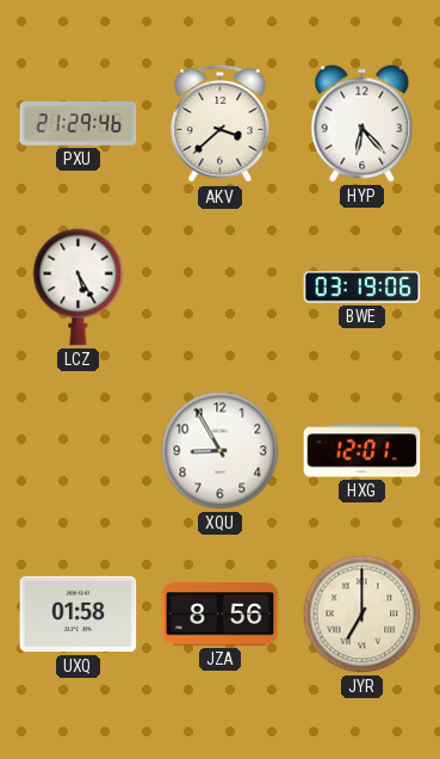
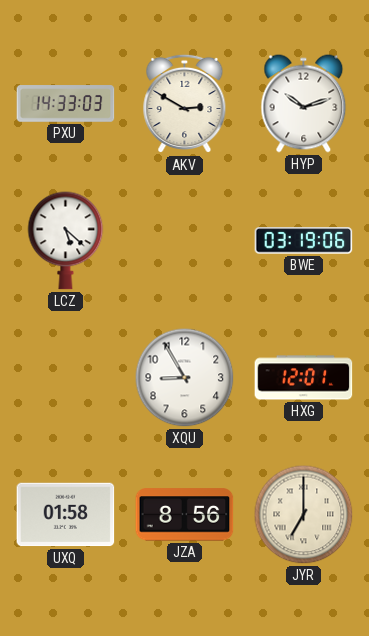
PXU: 21:29 -> 14:33 (66, 104)
AKV: 3:38 -> 2:50 (185, 104)
HYP: 6:23 -> 10:12 (304, 104)
LCZ: 5:25 -> 5:22 (66, 241)
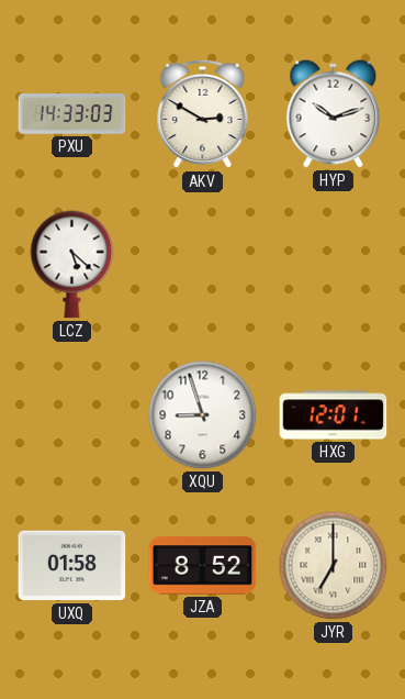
BWE: 03:19 -> none (304, 241)
XQU: 8:55 -> 8:57 (203, 415)
JZA: 8:56 -> 8:52 (203, 566)
